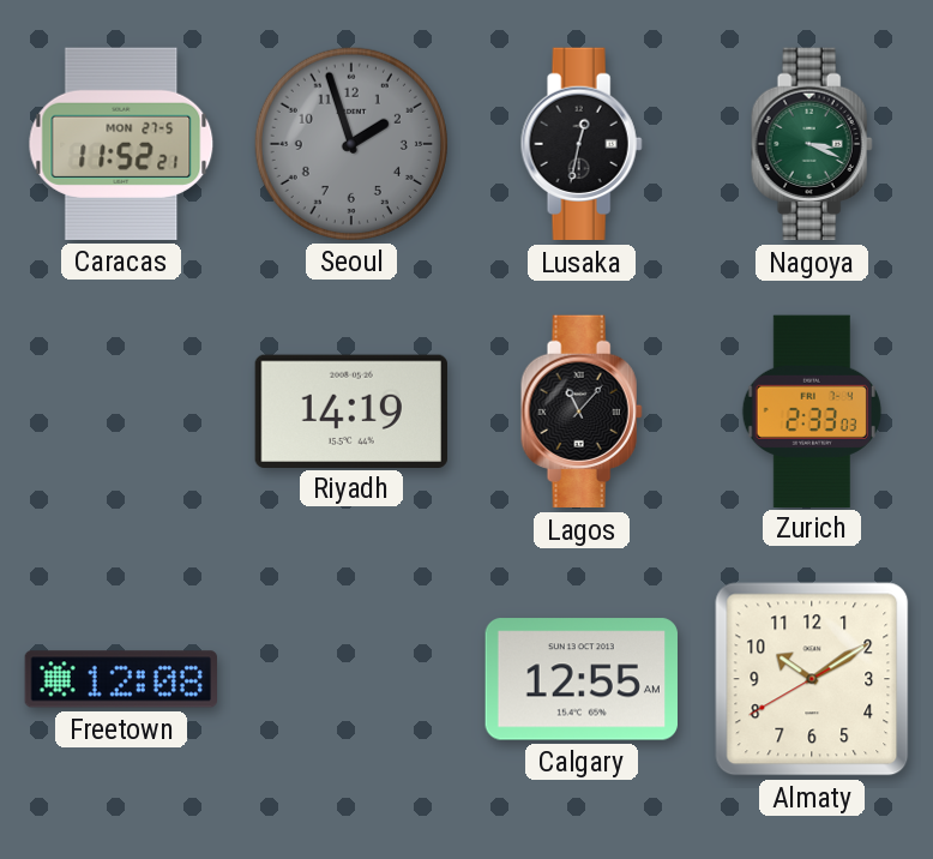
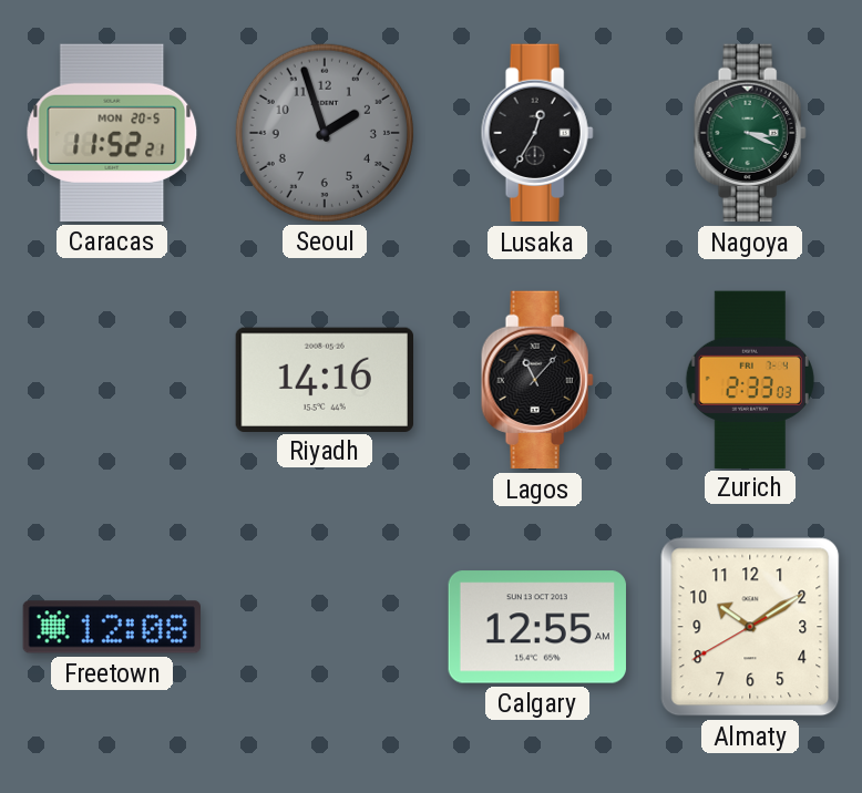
Caracas date: MON 27-5 -> MON 20-5 (112, 133)
Lusaka: 12:32 -> 12:35 (537, 133)
Riyadh: 14:19 -> 14:16 (324, 379)
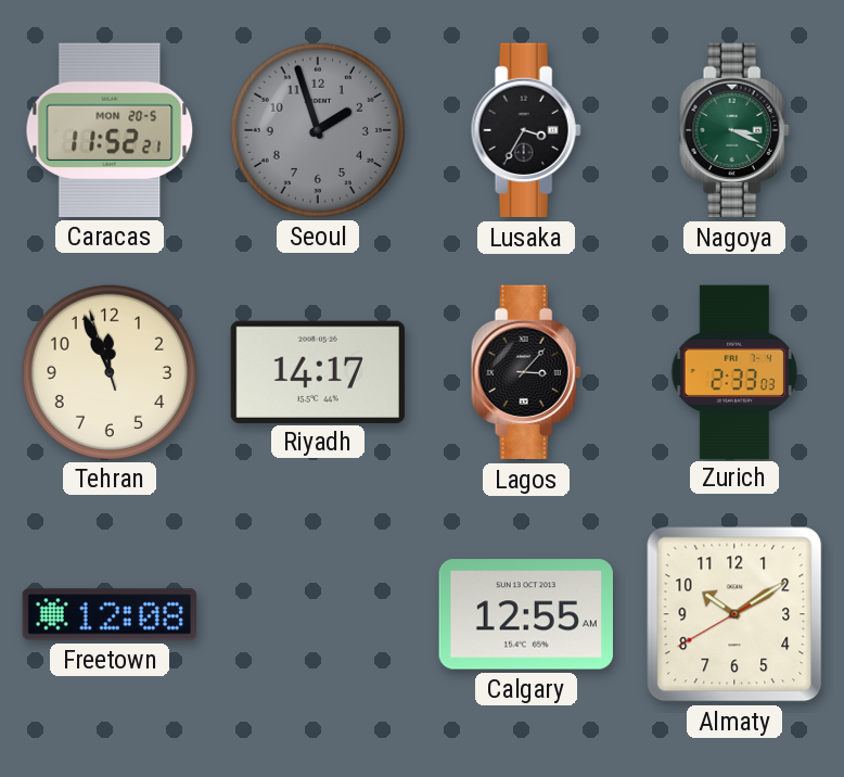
Lusaka: 12:35 -> 3:35 (526, 130)
Tehran: none -> 11:55 (108, 371)
Riyadh: 14:16 -> 14:17 (317, 371)
Lagos: 11:07 -> 3:07 (526, 372)
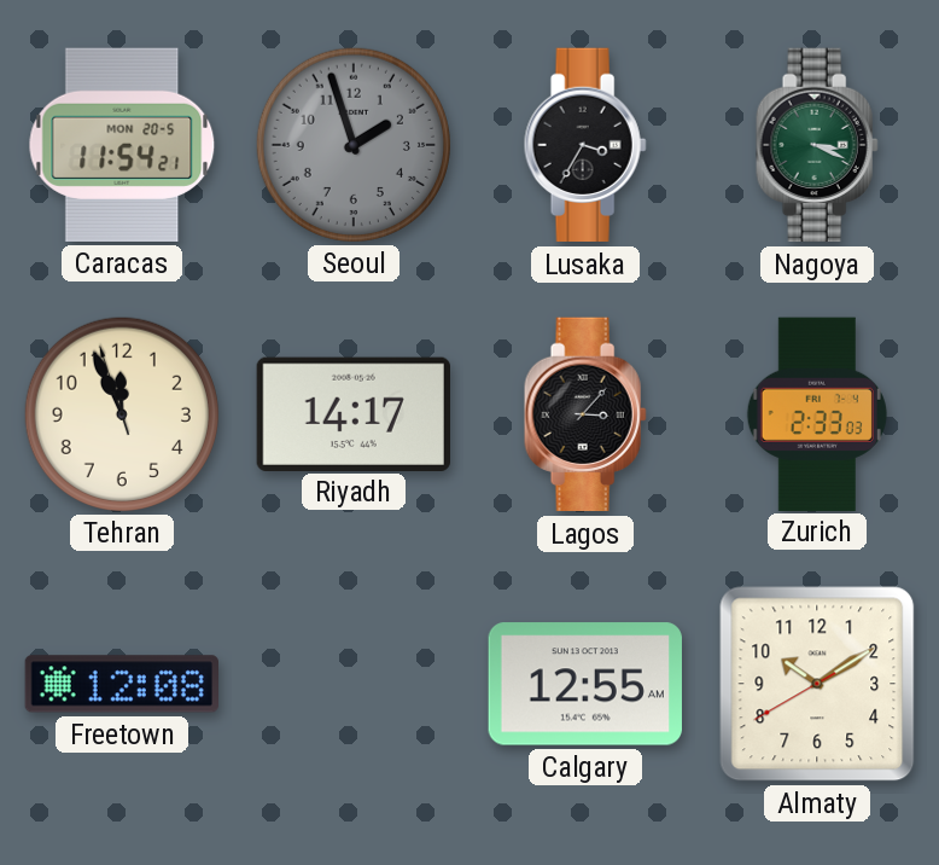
Caracas: 11:52 -> 11:54 (122, 145)
